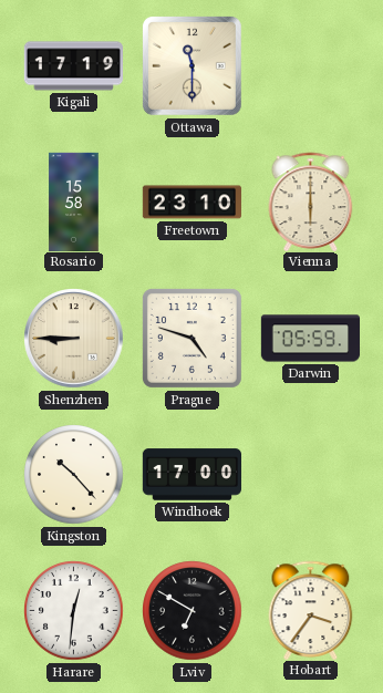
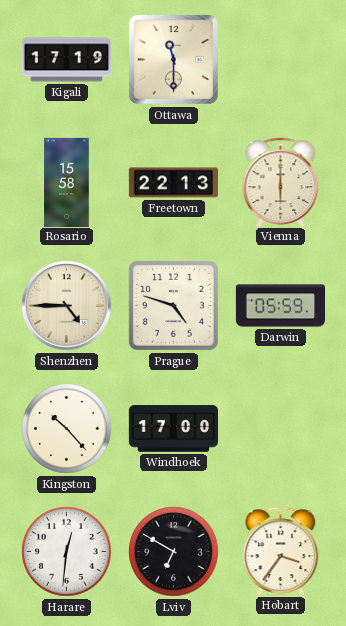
Freetown: 23:10 -> 22:13 (173, 183)
Shenzhen: 8:45 -> 4:45 (67, 306)
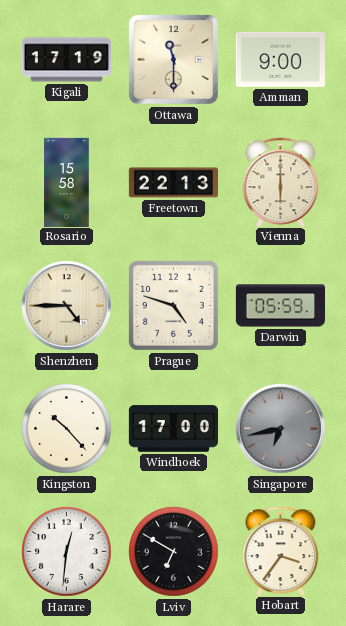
Amman: none -> 9:00 (280, 59)
Singapore: none -> 6:43 (281, 429)
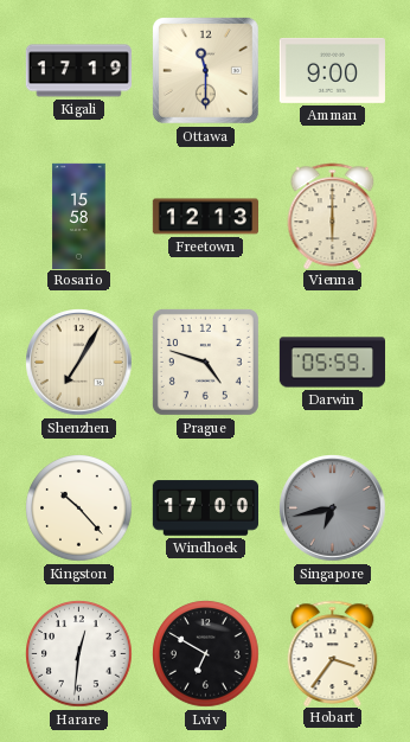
Freetown: 22:13 -> 12:13 (205, 217)
Shenzhen: 4:45 -> 7:05 (79, 363)
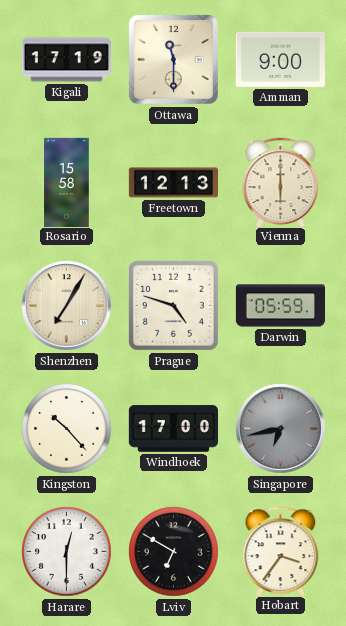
Harare: 12:31 -> 12:30 (67, 552)
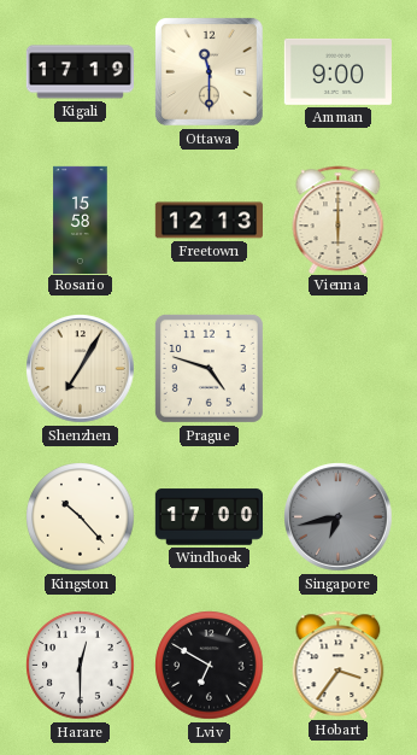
Darwin: 05:59 -> none (280, 306)
